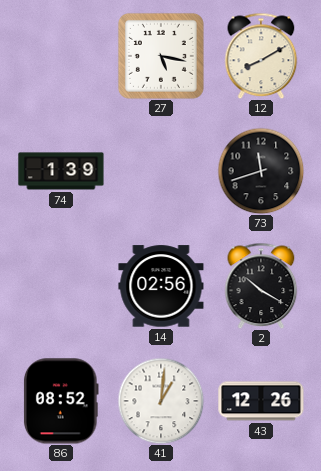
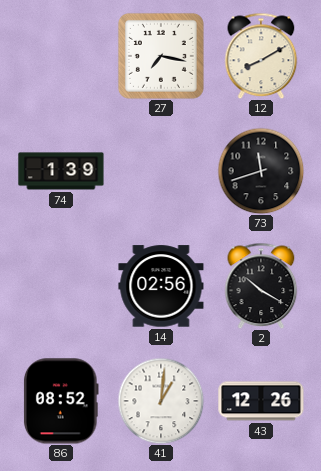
27: 5:17 -> 7:17 (161, 56)
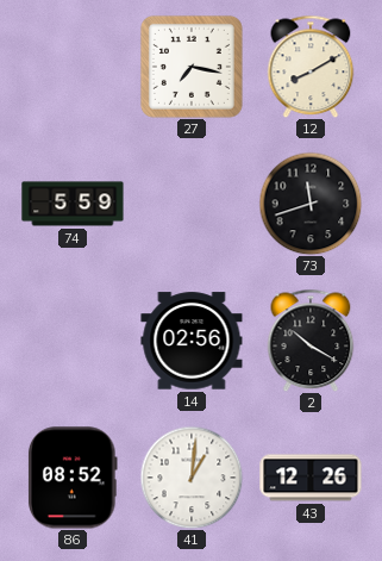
74: 1:39 -> 5:59 (73, 204)
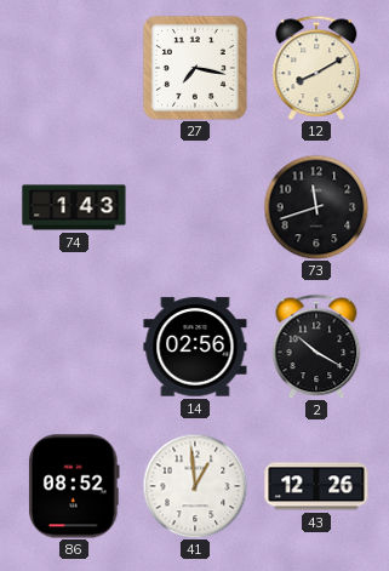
74: 5:59 -> 1:43 (74, 207)
41: 1:01 -> 12:59 (195, 486)
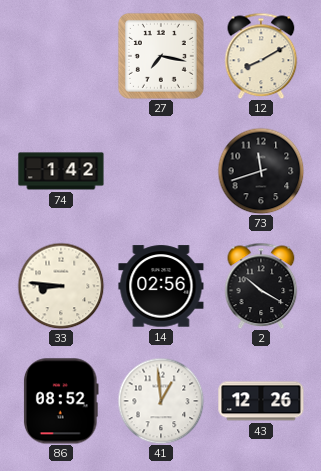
74: 1:43 -> 1:42 (61, 171)
33: none -> 8:46 (61, 286)
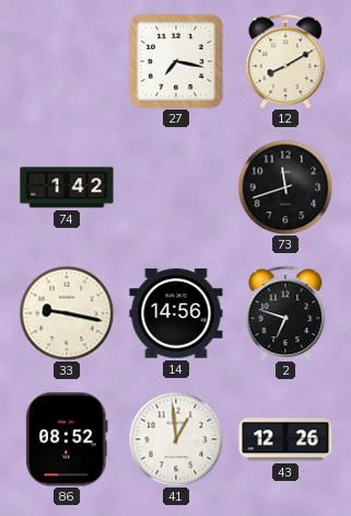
33: 8:46 -> 9:17 (67, 313)
14: 02:56 -> 14:56 (176, 313)
2: 10:20 -> 6:48 (285, 313)
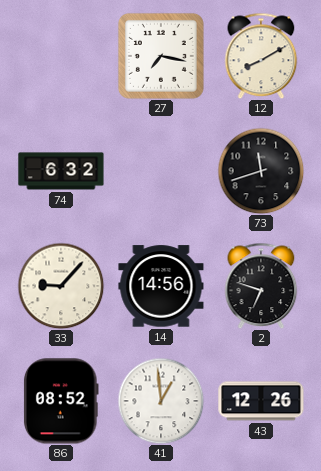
74: 1:42 -> 6:32 (61, 171)
33: 9:17 -> 9:07 (61, 286)
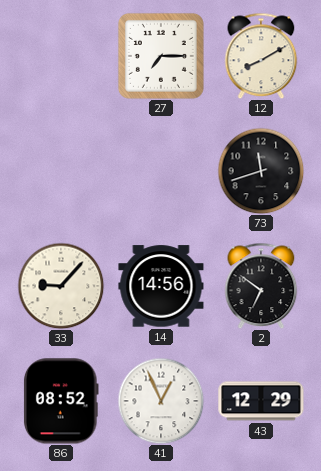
27: 7:17 -> 7:15 (161, 56)
74: 6:32 -> none (61, 171)
2: 6:48 -> 6:51 (261, 286)
41: 12:59 -> 12:56 (161, 401)
43: 12:26 -> 12:29 (261, 401)
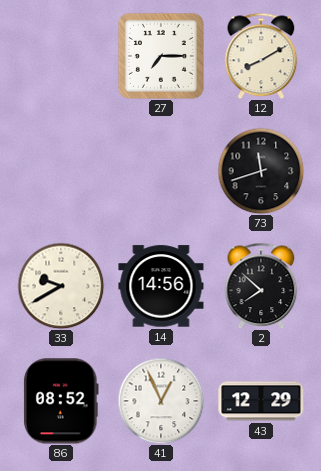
33: 9:07 -> 9:40 (61, 286)
2: 6:51 -> 7:52 (261, 286)
